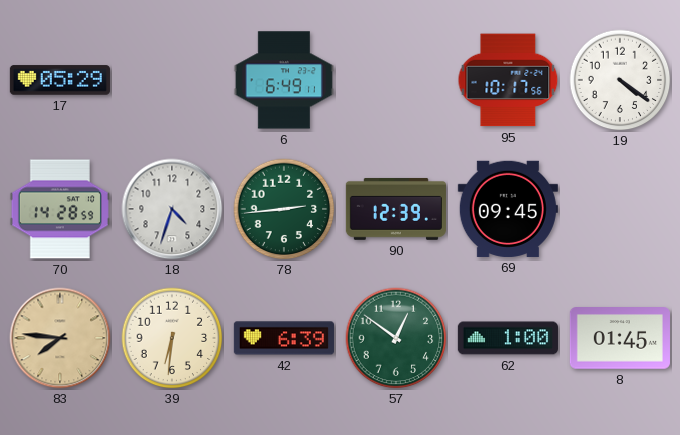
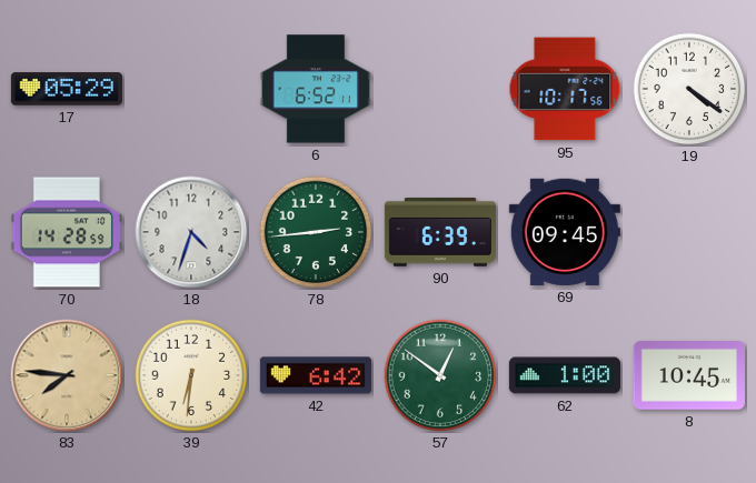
6: 6:49 -> 6:52 (316, 89)
90: 12:39 -> 6:39 (440, 232)
42: 6:39 -> 6:42 (316, 375)
8: 01:45 -> 10:45 (689, 375)
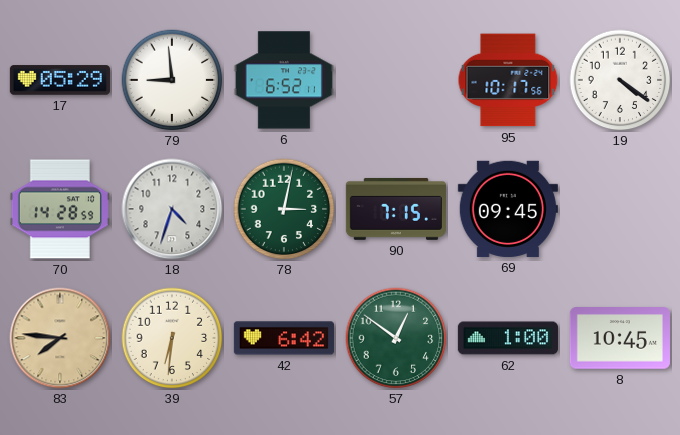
79: none -> 8:59 (172, 80)
78: 2:44 -> 3:02 (284, 209)
90: 6:39 -> 7:15 (396, 209)
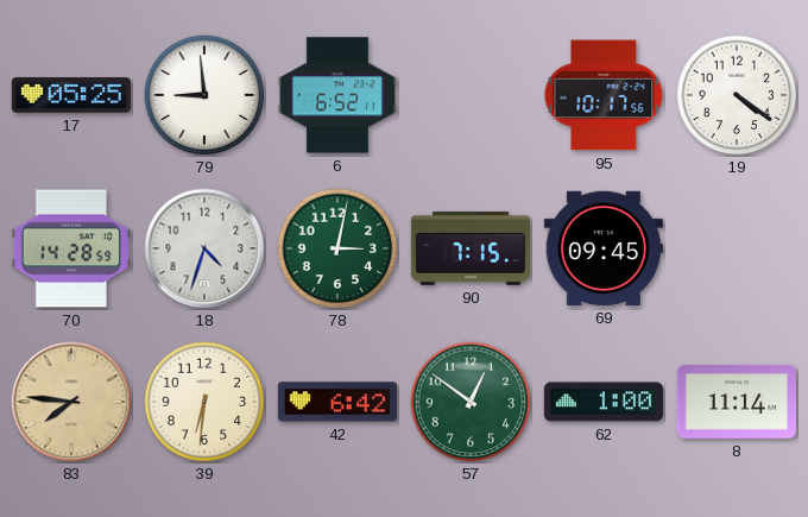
17: 05:29 -> 05:25 (71, 95)
8: 10:45 -> 11:14 (737, 402)
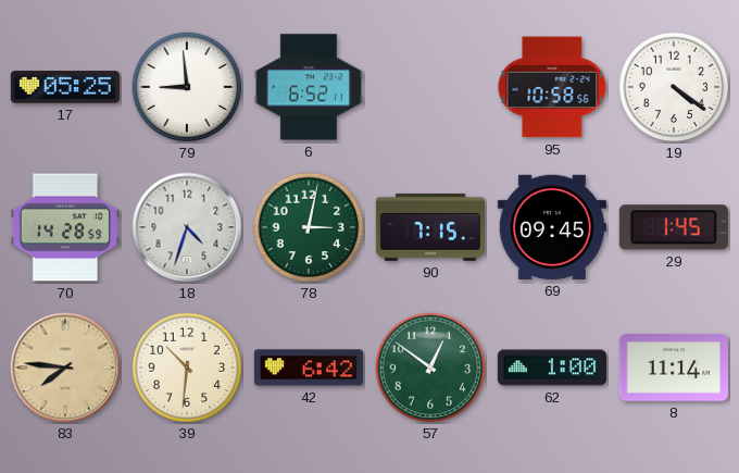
95: 10:17 -> 10:58 (552, 87)
29: none -> 1:45 (674, 227)
39: 6:31 -> 10:31 (187, 368)
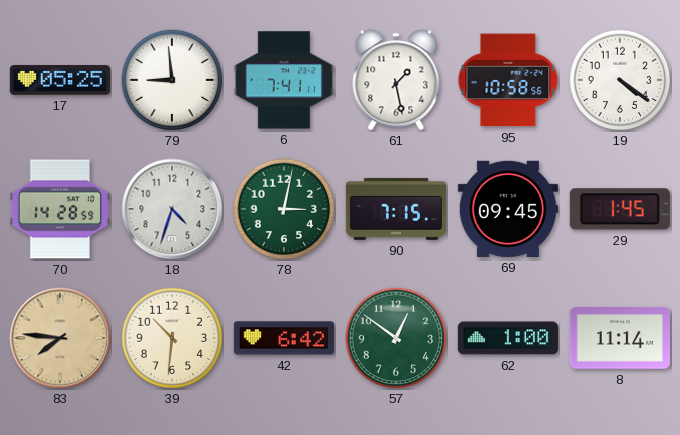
6: 6:52 -> 7:41 (284, 80)
61: none -> 1:28 (396, 80)
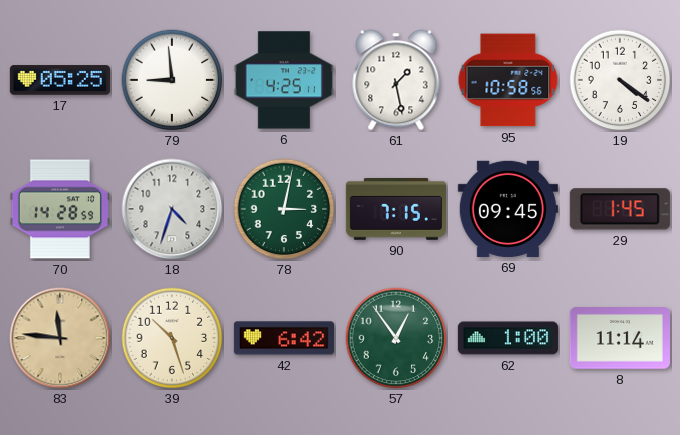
6: 7:41 -> 4:25 (284, 80)
83: 7:46 -> 11:46 (60, 338)
39: 10:31 -> 10:27 (172, 338)
57: 12:51 -> 12:54 (396, 338)
